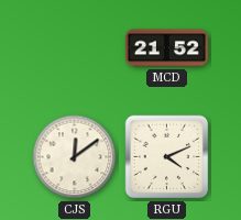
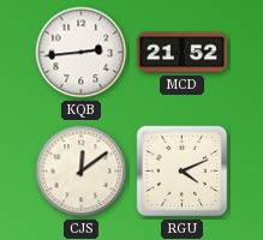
KQB: none -> 2:44 (82, 53)
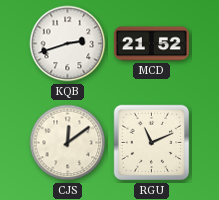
KQB: 2:44 -> 2:42 (68, 44)
RGU: 4:11 -> 11:11 (152, 143)
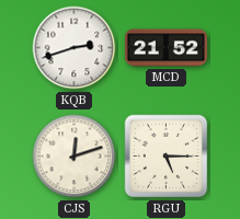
CJS: 12:09 -> 12:12 (75, 157)
RGU: 11:11 -> 5:15 (167, 157)
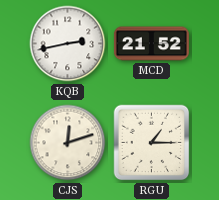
KQB: 2:42 -> 2:43 (68, 44)
RGU: 5:15 -> 1:15 (152, 143)
